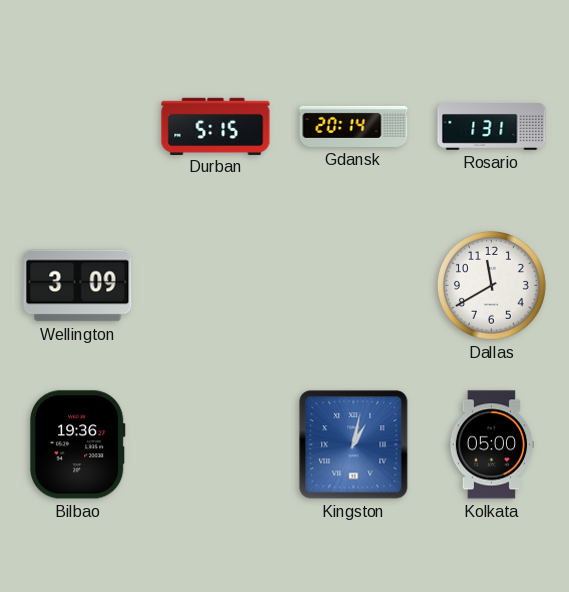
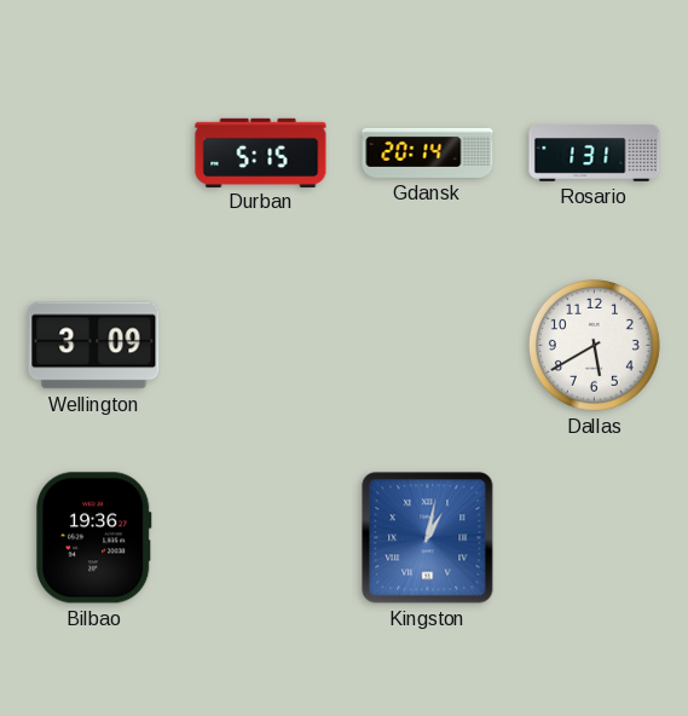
Dallas: 11:40 -> 5:40 (594, 345)
Kolkata: 05:00 -> none (491, 445)
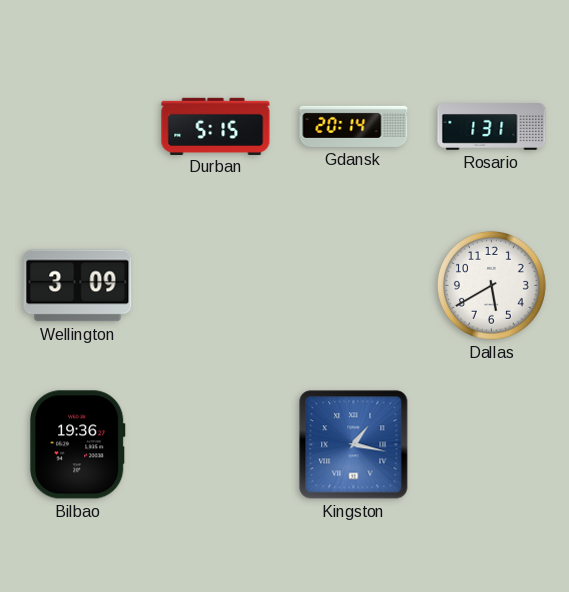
Kingston: 1:02 -> 1:17 (354, 445)
